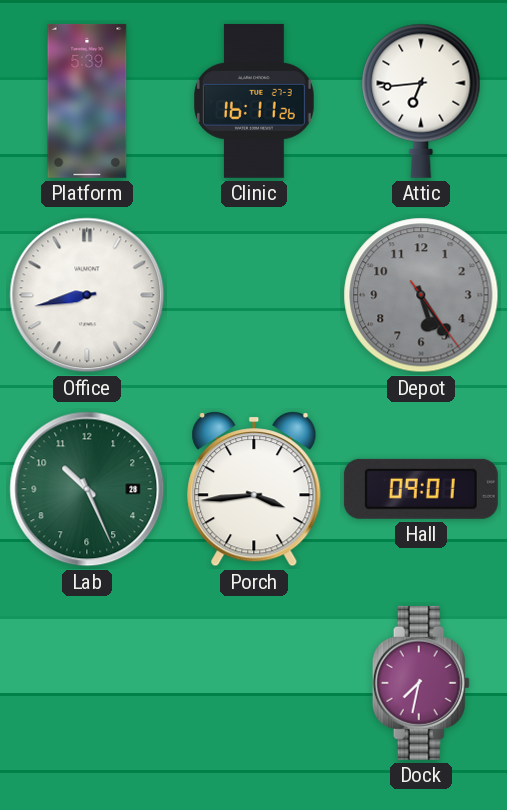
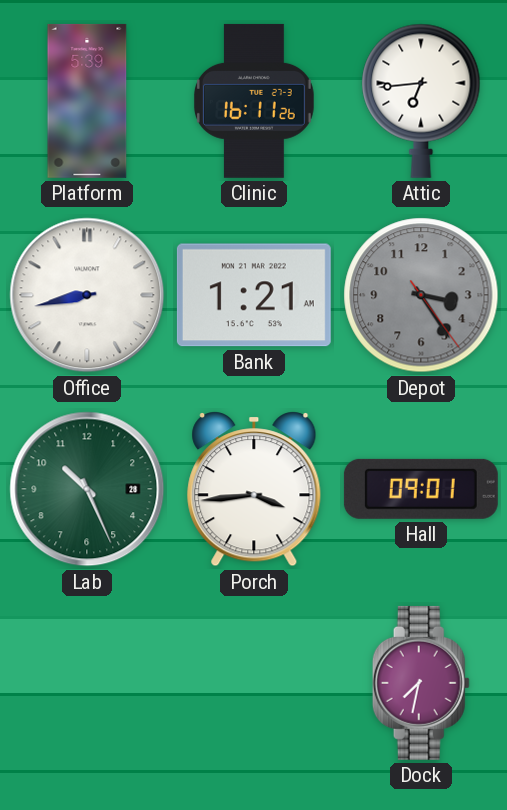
Bank: none -> 1:21 (254, 295)
Depot: 5:24 -> 3:24 (421, 295)
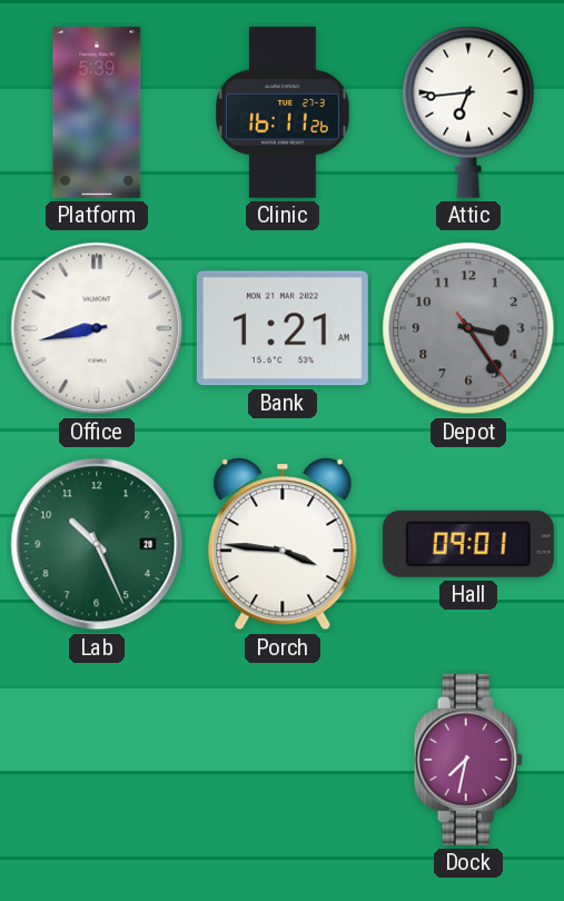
Porch: 3:44 -> 3:46 (283, 544)
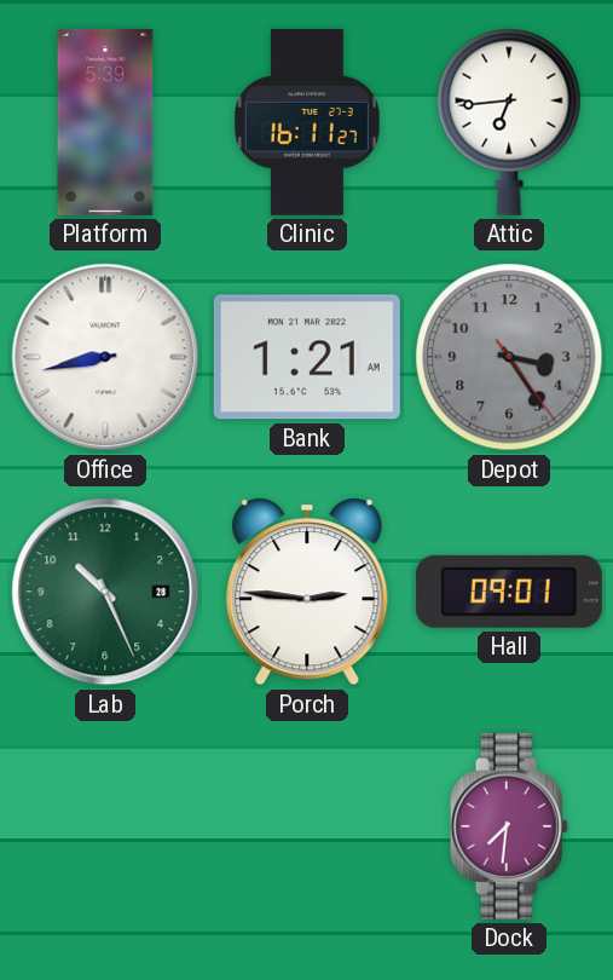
Clinic: 16:11:26 -> 16:11:27 (307, 122)
Porch: 3:46 -> 2:46 (307, 592)
Dock: 7:32 -> 7:31 (509, 826)
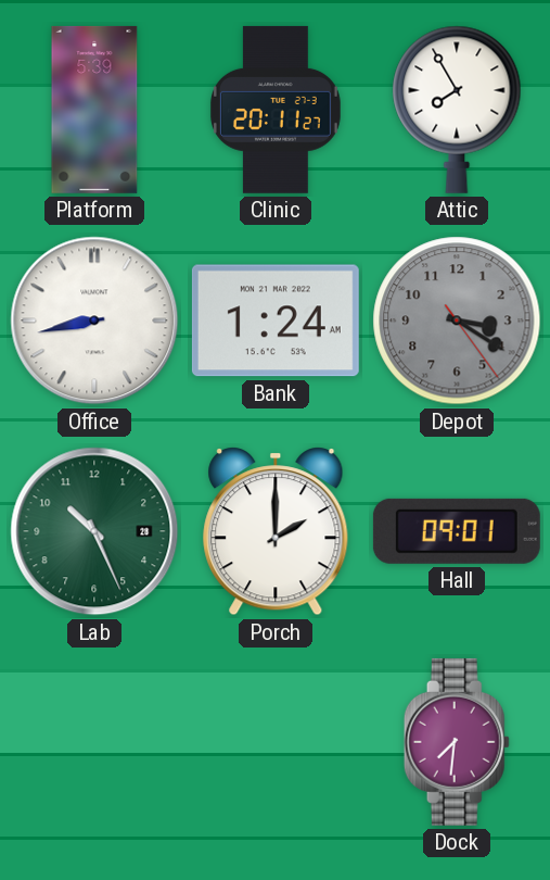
Clinic: 16:11 -> 20:11 (276, 110)
Attic: 6:44 -> 7:55 (457, 110)
Bank: 1:21 -> 1:24 (276, 320)
Depot: 3:24 -> 3:20 (457, 320)
Porch: 2:46 -> 2:00 (276, 531)
